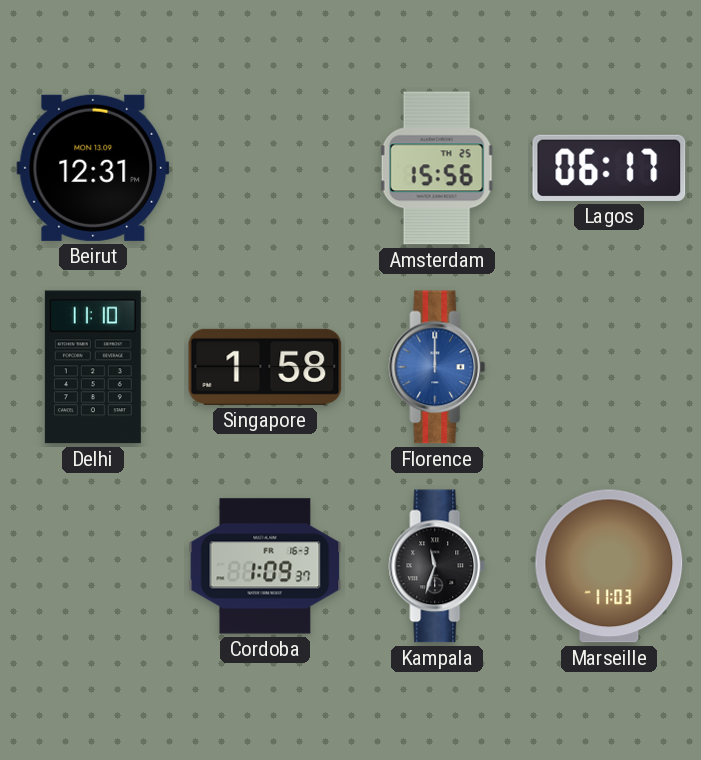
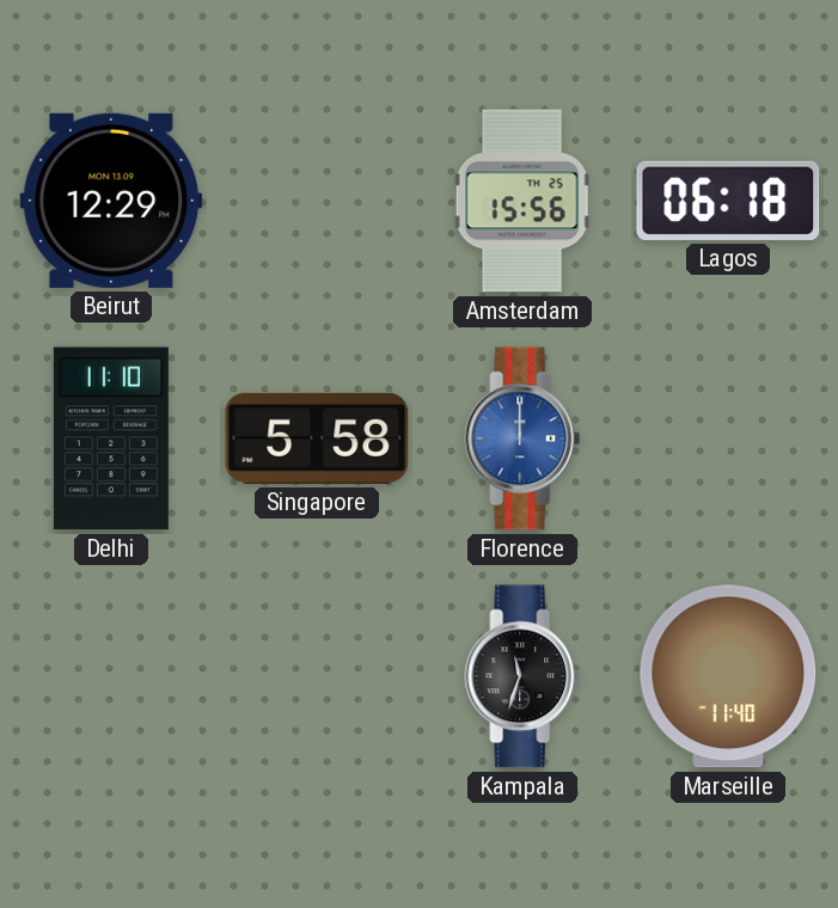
Beirut: 12:31 -> 12:29 (111, 201)
Lagos: 06:17 -> 06:18 (728, 201)
Singapore: 1:58 -> 5:58 (317, 438)
Cordoba: 1:09 -> none (265, 566)
Marseille: 11:03 -> 11:40 (728, 676)
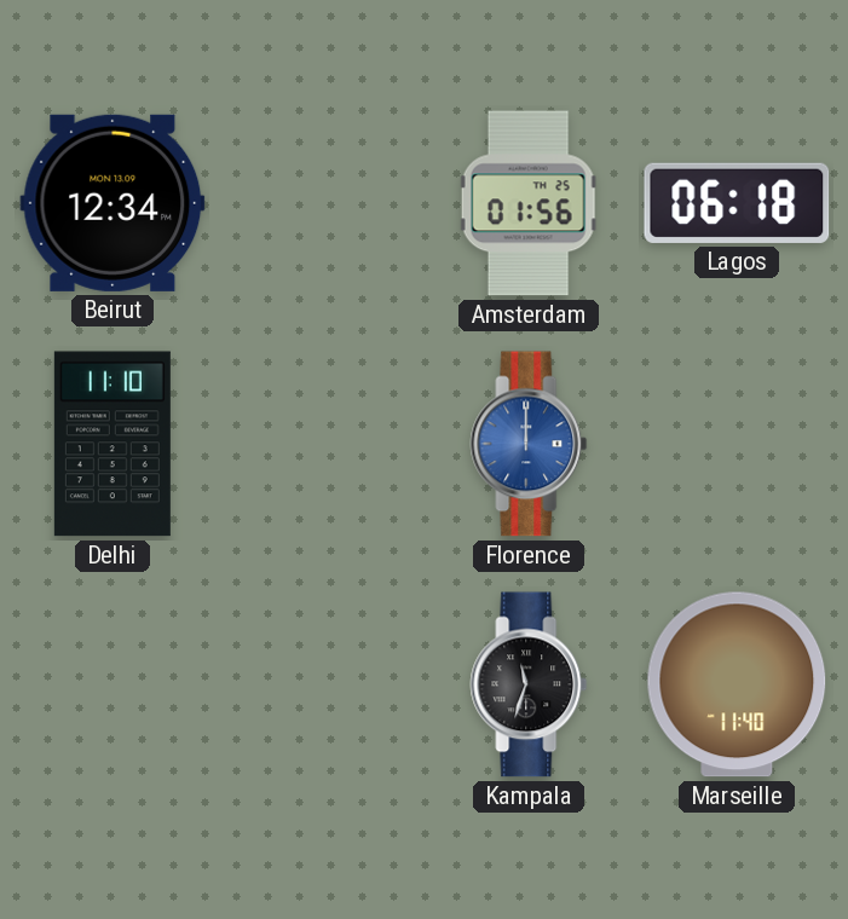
Beirut: 12:29 -> 12:34 (113, 203)
Amsterdam: 15:56 -> 01:56 (529, 203)
Singapore: 5:58 -> none (317, 438)
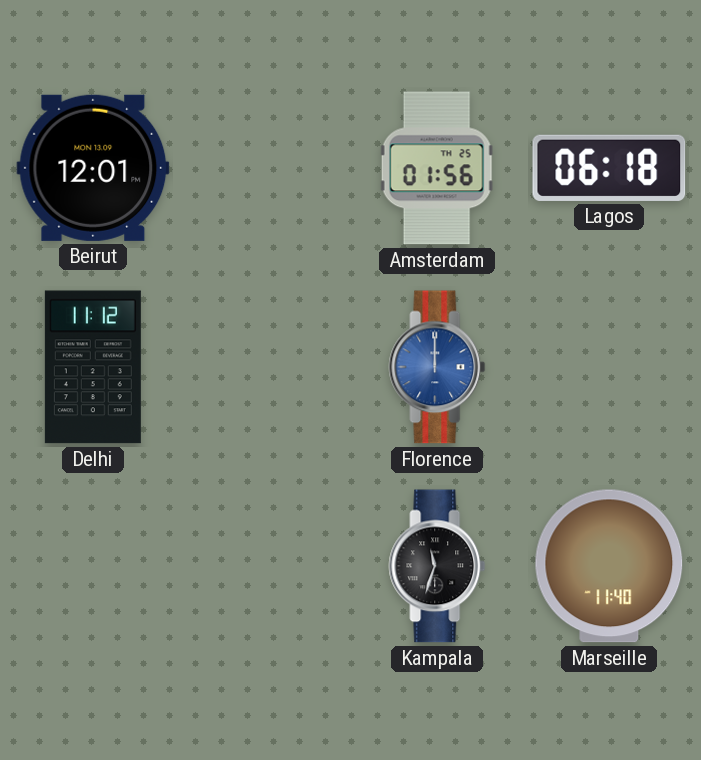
Beirut: 12:34 -> 12:01 (93, 168)
Delhi: 11:10 -> 11:12 (93, 367)
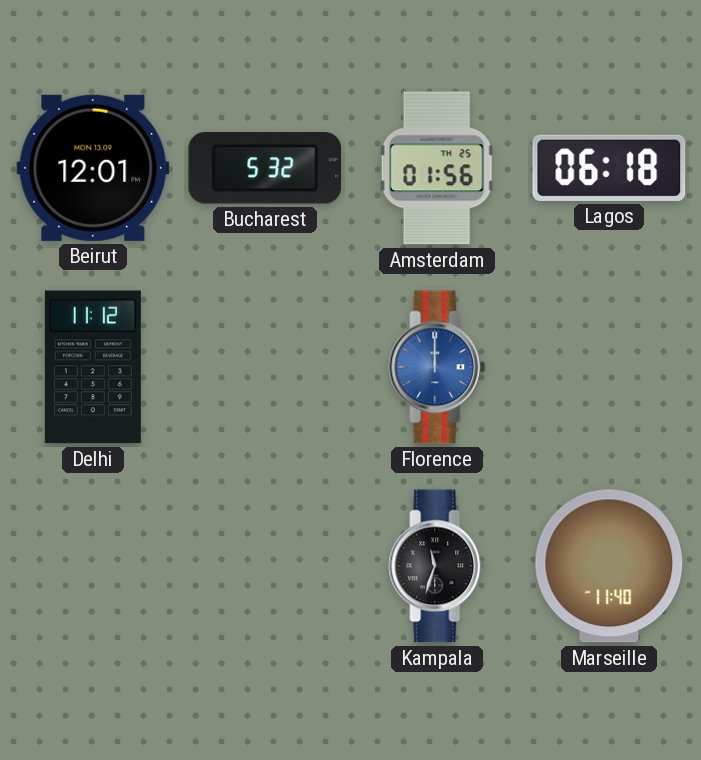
Bucharest: none -> 5:32 (265, 168)
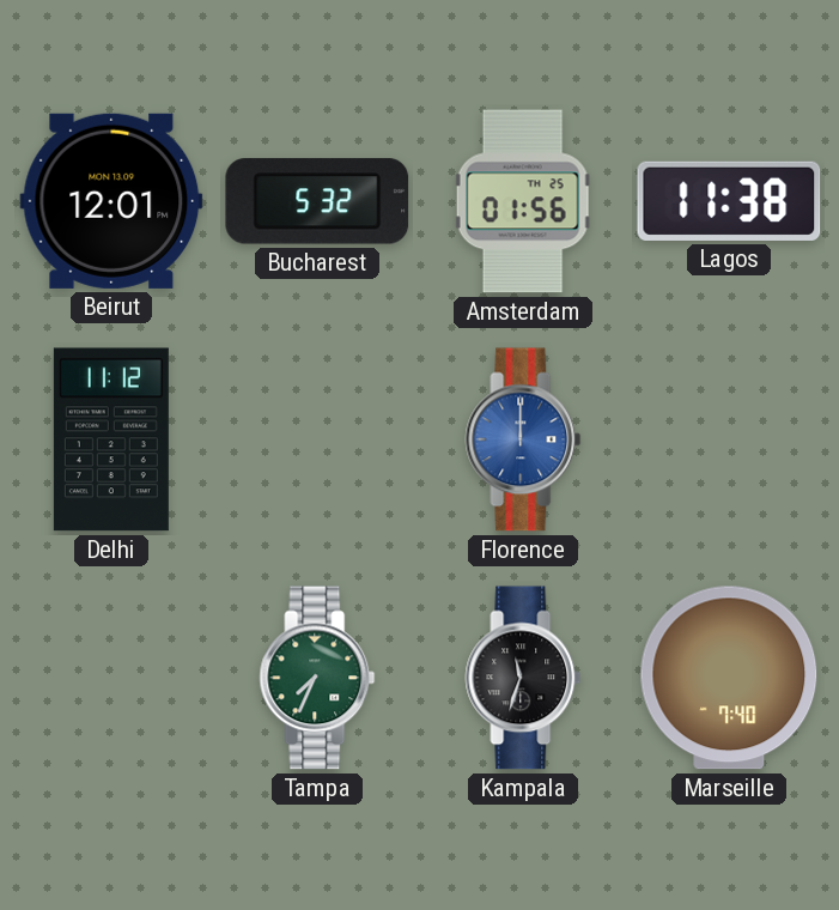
Lagos: 06:18 -> 11:38 (729, 201)
Tampa: none -> 7:34 (317, 678)
Marseille: 11:40 -> 7:40 (729, 678)
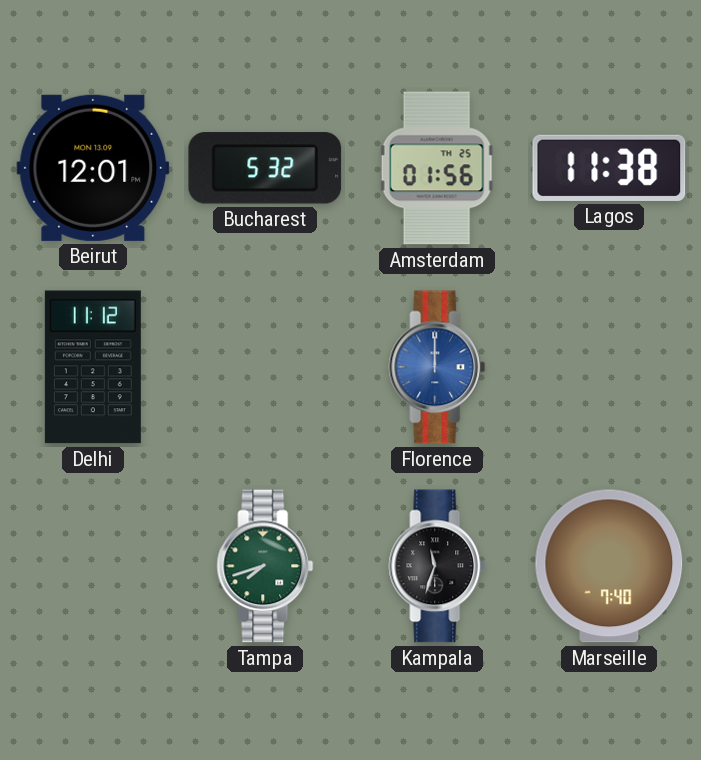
Tampa: 7:34 -> 7:42 (265, 566)
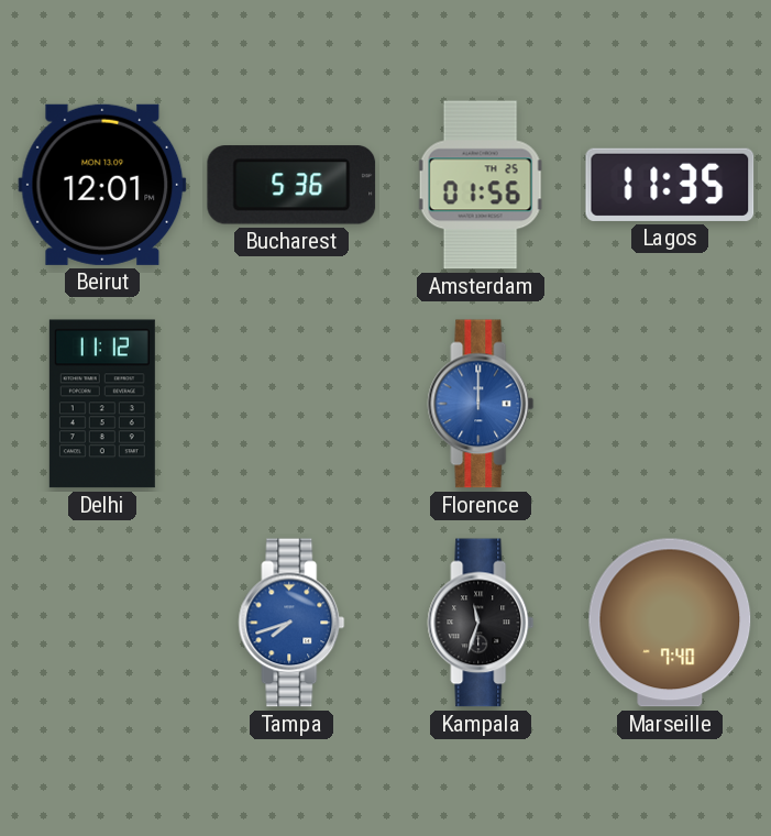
Bucharest: 5:32 -> 5:36 (291, 185)
Lagos: 11:38 -> 11:35 (670, 185)
Tampa dial: green -> blue (291, 623)
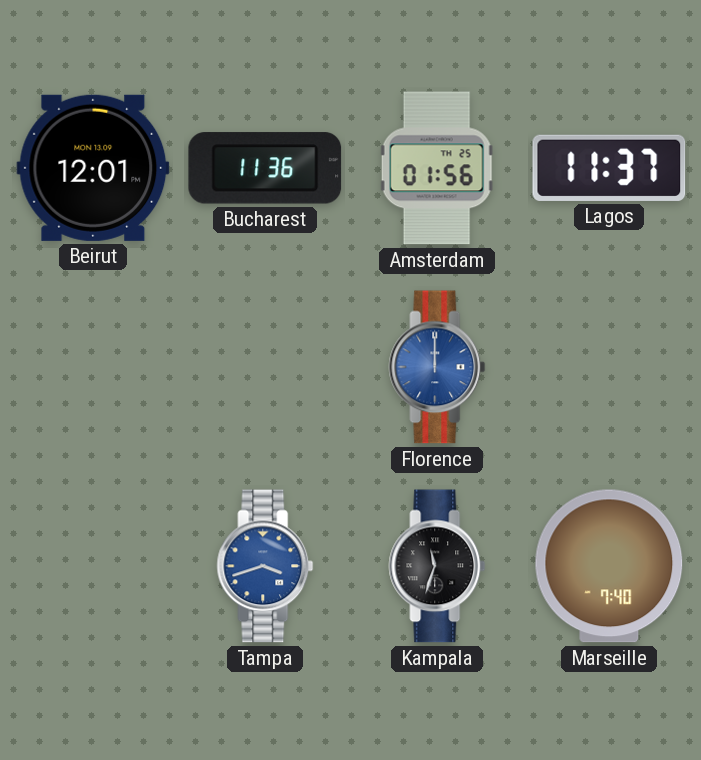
Bucharest: 5:36 -> 11:36 (265, 168)
Lagos: 11:35 -> 11:37 (609, 168)
Delhi: 11:12 -> none (102, 404)
Tampa: 7:42 -> 3:42 (265, 566)
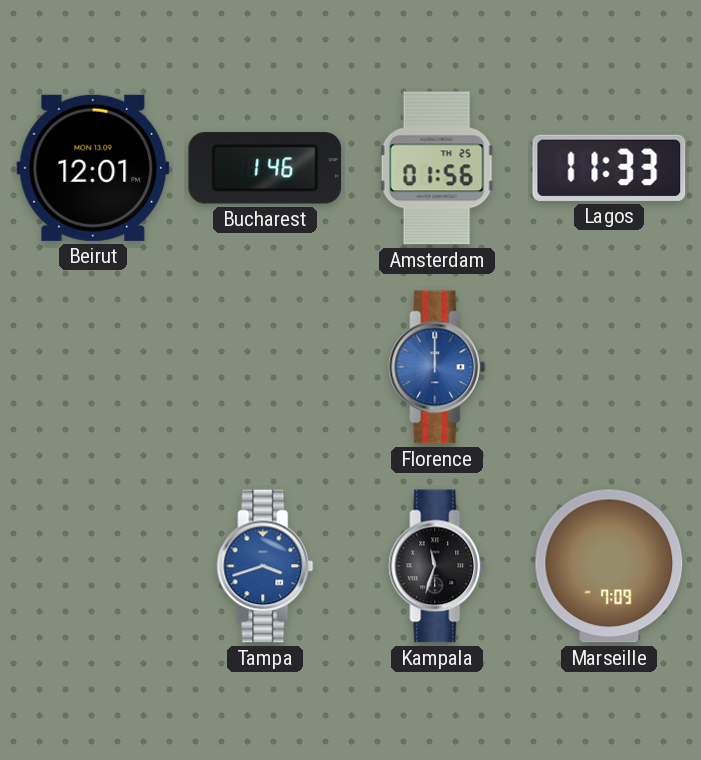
Bucharest: 11:36 -> 1:46 (265, 168)
Lagos: 11:37 -> 11:33 (609, 168)
Marseille: 7:40 -> 7:09 (609, 566)
